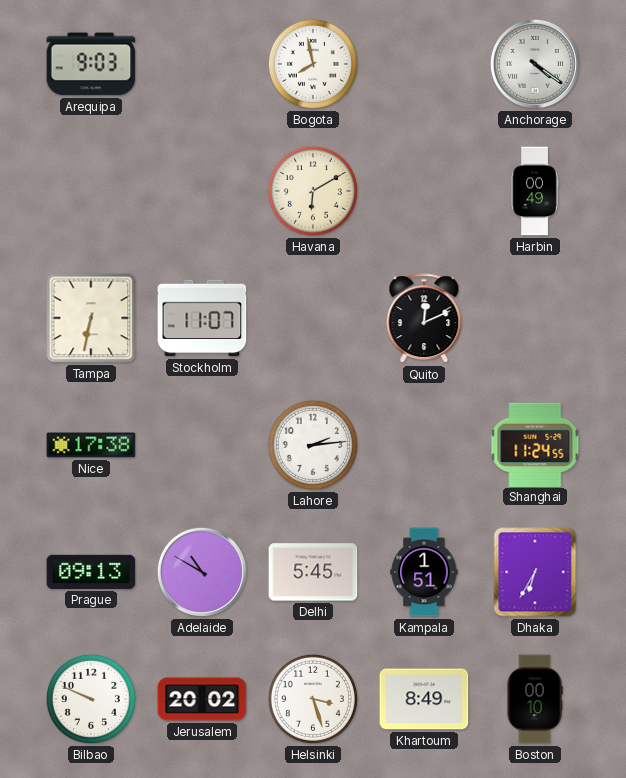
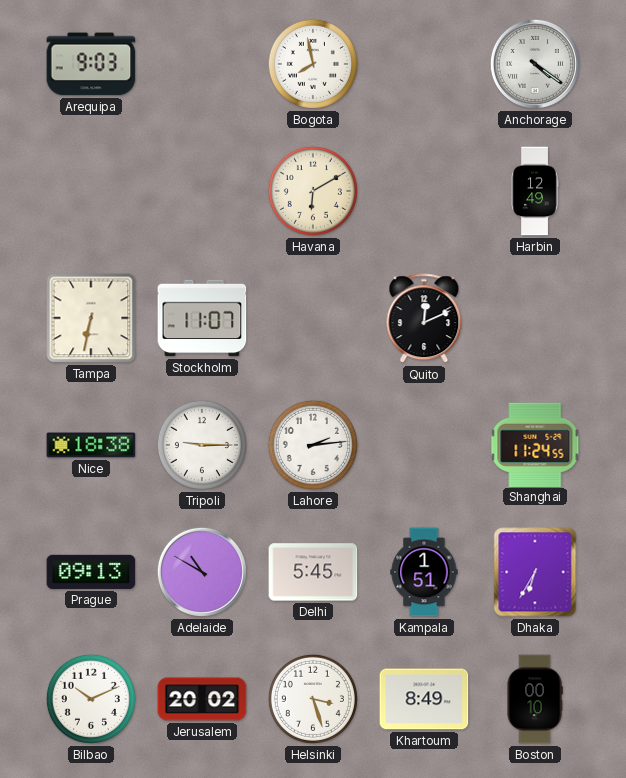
Harbin: 00:49 -> 12:49 (535, 191)
Nice: 17:38 -> 18:38 (91, 445)
Tripoli: none -> 9:15 (202, 445)
Bilbao: 9:49 -> 10:11 (91, 699)
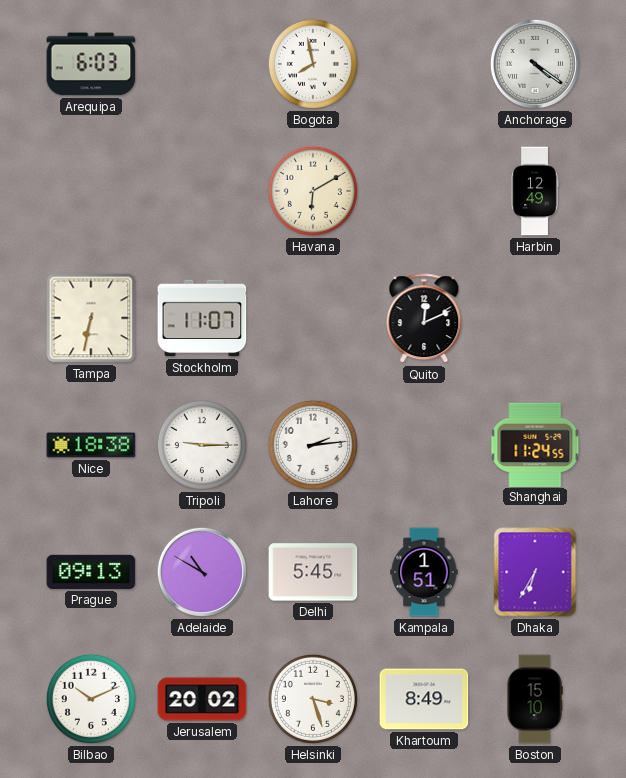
Arequipa: 9:03 -> 6:03 (91, 64)
Boston: 00:10 -> 15:10 (535, 699)
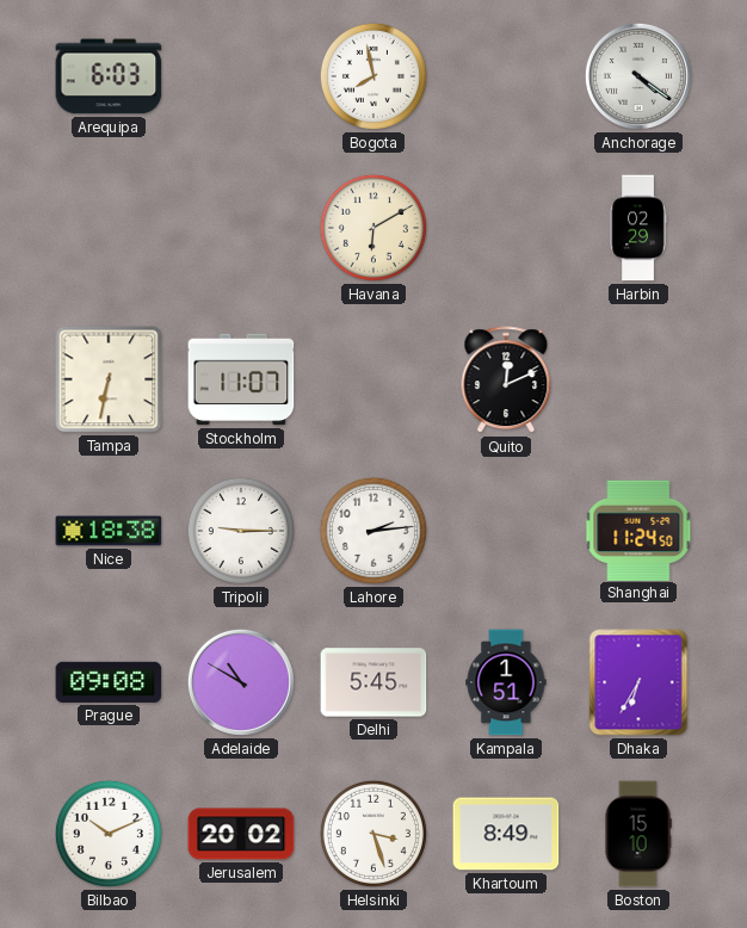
Harbin: 12:49 -> 02:29 (638, 228)
Shanghai: 11:24:55 -> 11:24:50 (638, 530)
Prague: 09:13 -> 09:08 (109, 682)
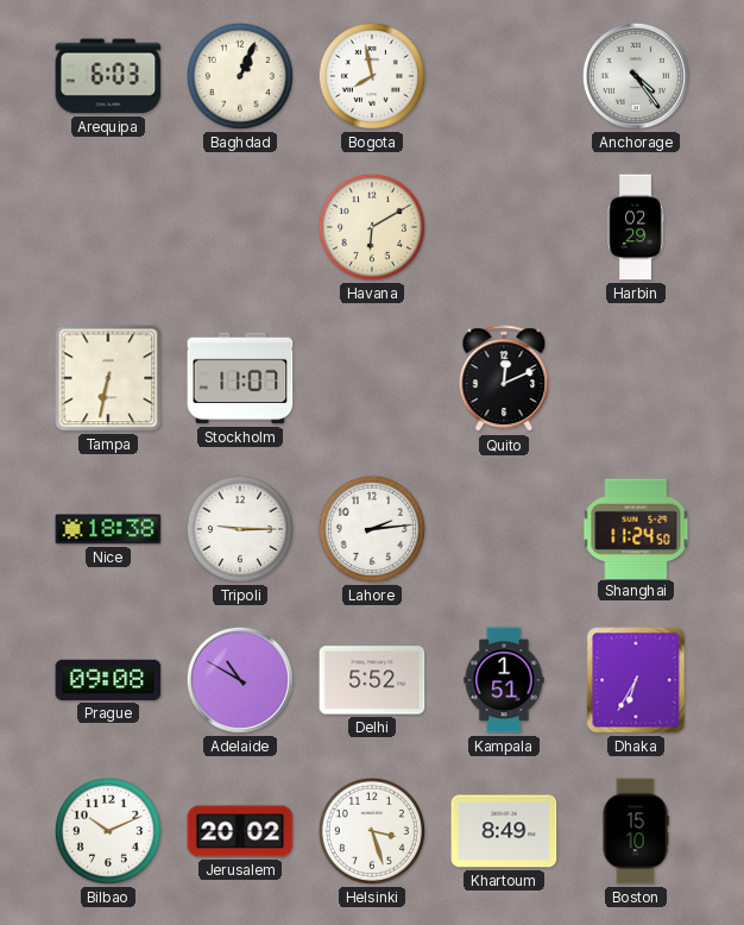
Baghdad: none -> 1:04 (240, 76)
Anchorage: 4:21 -> 4:24 (636, 76)
Delhi: 5:45 -> 5:52 (372, 680)
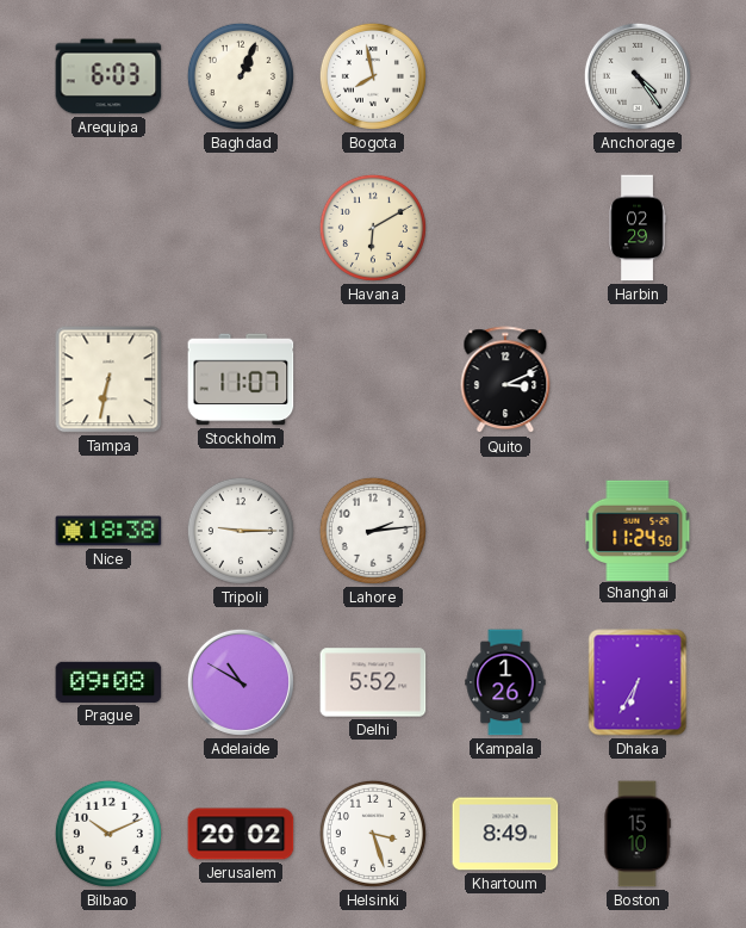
Quito: 12:11 -> 3:11 (505, 381)
Kampala: 1:51 -> 1:26 (505, 682)
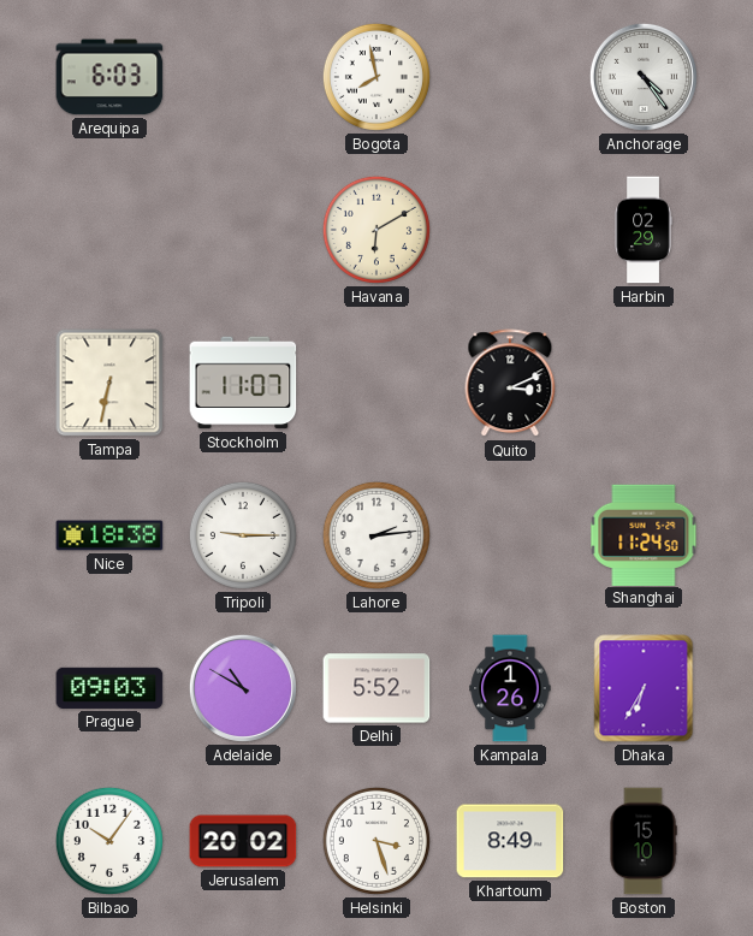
Baghdad: 1:04 -> none (241, 76)
Prague: 09:08 -> 09:03 (109, 688)
Bilbao: 10:11 -> 10:06 (109, 841)
